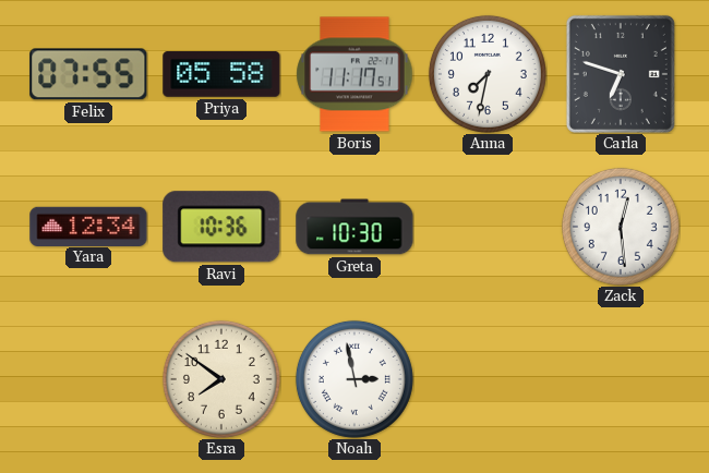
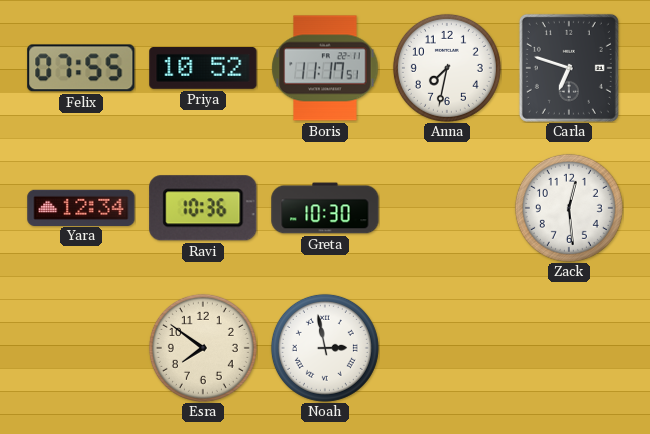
Priya: 05:58 -> 10:52 (203, 68)
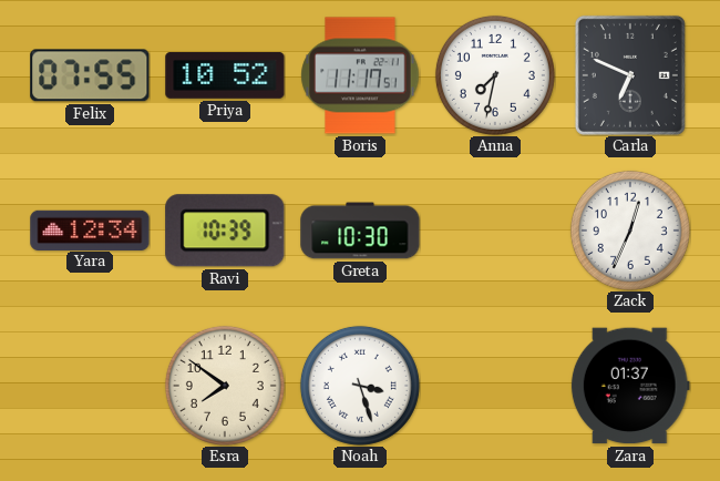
Carla: 6:48 -> 6:49 (630, 75)
Ravi: 10:36 -> 10:39 (225, 231)
Zack: 12:29 -> 12:34 (630, 231)
Noah: 2:58 -> 3:27 (360, 386)
Zara: none -> 01:37 (630, 386)
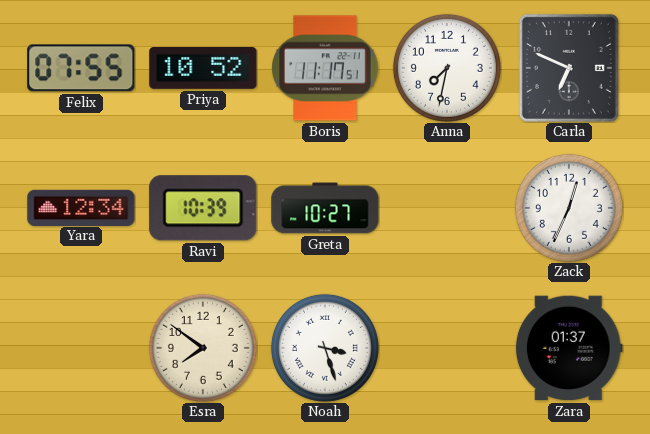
Greta: 10:30 -> 10:27 (325, 208)
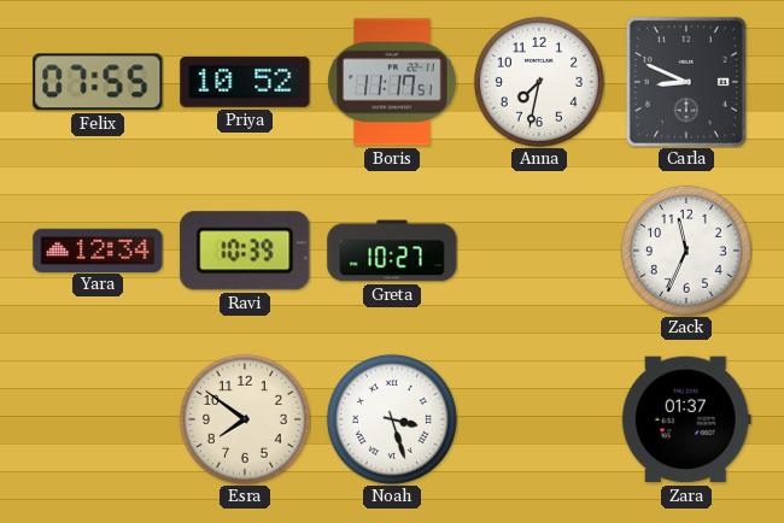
Carla: 6:49 -> 8:49 (686, 82)
Zack: 12:34 -> 11:34 (686, 251)
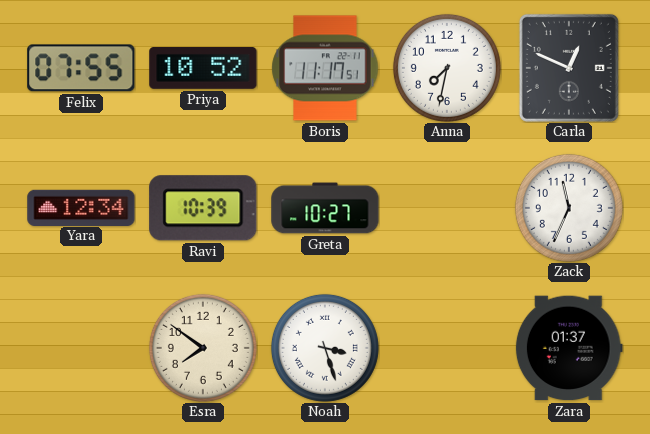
Carla: 8:49 -> 12:49 (569, 68)
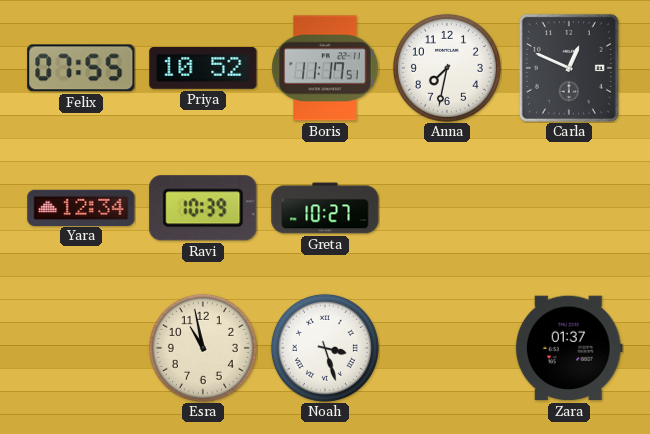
Zack: 11:34 -> none (569, 208)
Esra: 7:51 -> 10:58 (203, 348)
